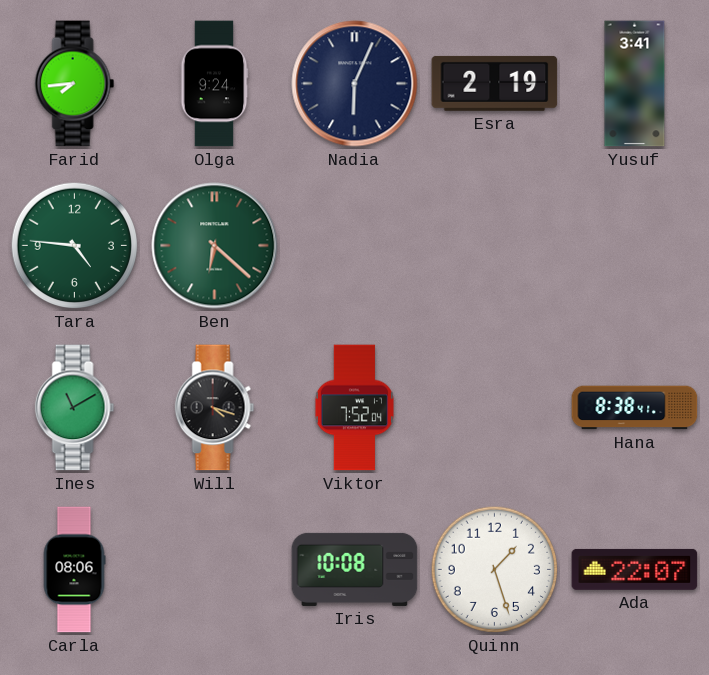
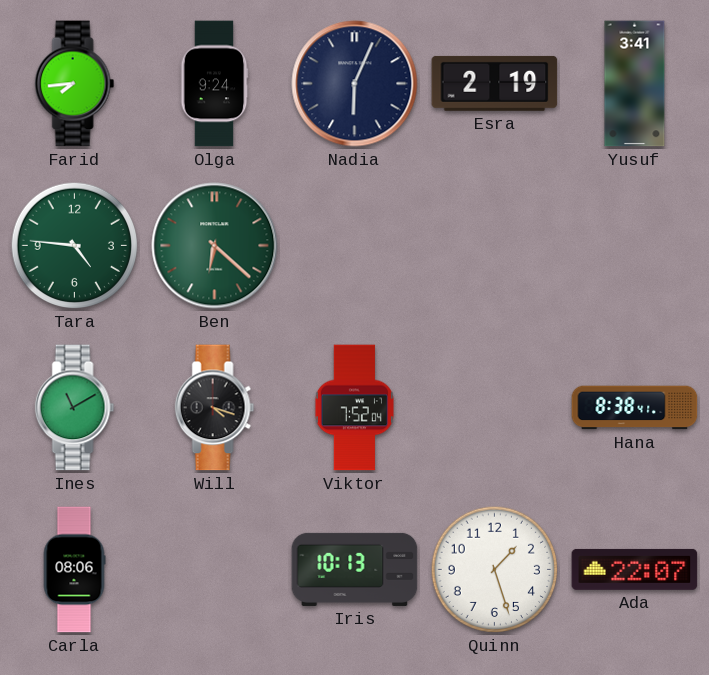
Iris: 10:08 -> 10:13 (355, 569)
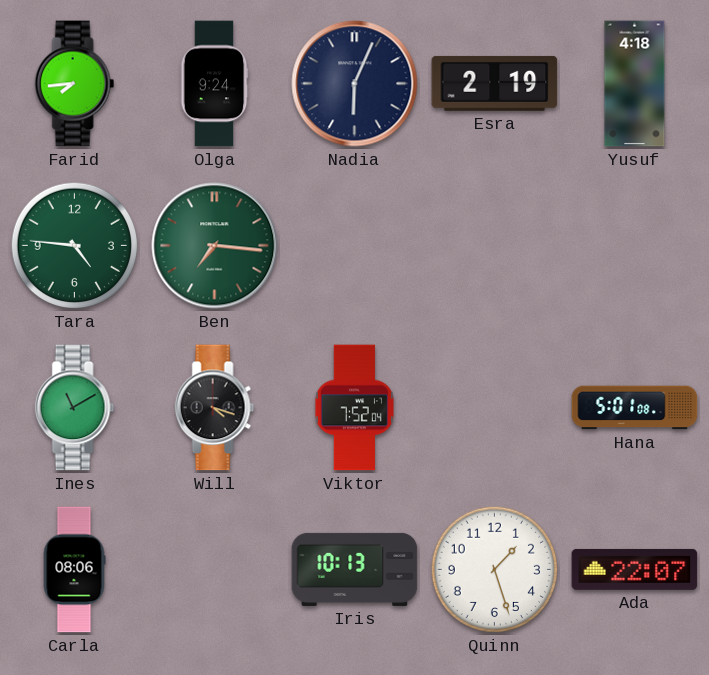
Yusuf: 3:41 -> 4:18 (635, 84)
Ben: 6:22 -> 7:16 (215, 246)
Hana: 8:38 -> 5:01 (635, 408)
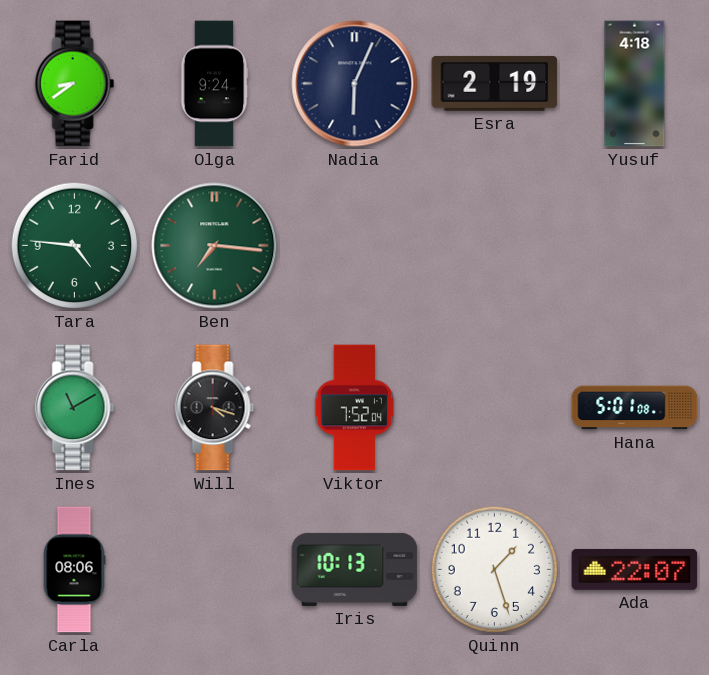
Farid: 7:44 -> 8:39 (75, 84)
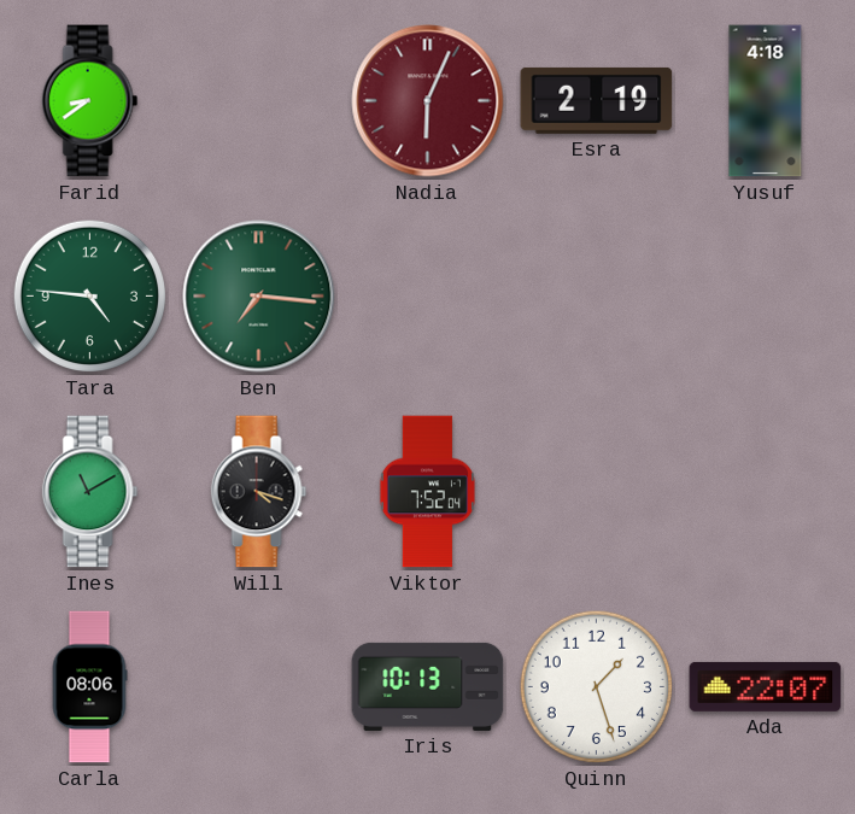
Olga: 9:24 -> none (214, 84)
Nadia dial: navy -> burgundy (428, 101)
Hana: 5:01 -> none (635, 408)
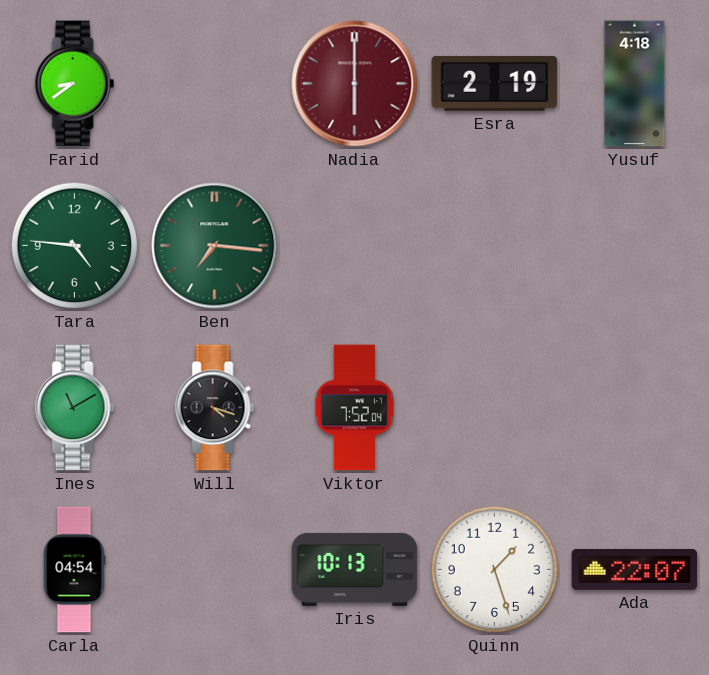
Nadia: 6:04 -> 6:00 (355, 84)
Carla: 08:06 -> 04:54 (74, 570)
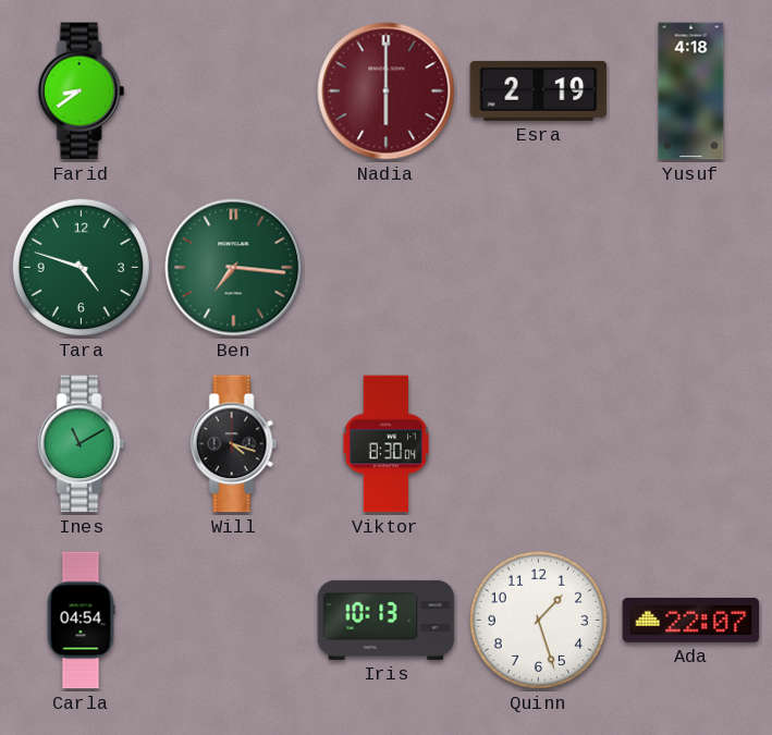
Tara: 4:46 -> 4:48 (82, 268)
Viktor: 7:52 -> 8:30 (385, 444)
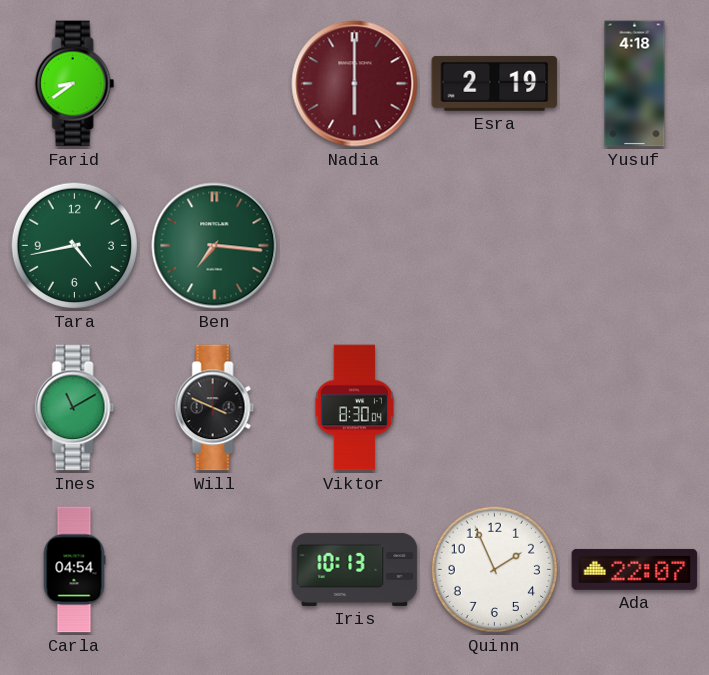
Tara: 4:48 -> 4:43 (75, 246)
Will: 4:18 -> 3:49 (215, 408)
Quinn: 1:27 -> 1:56 (495, 570)
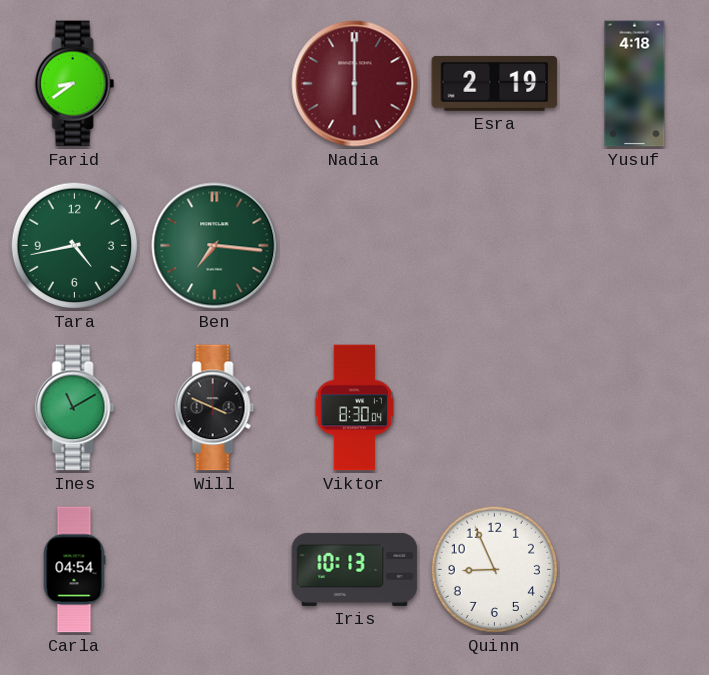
Quinn: 1:56 -> 8:56 (495, 570)
Ada: 22:07 -> none (635, 569)
